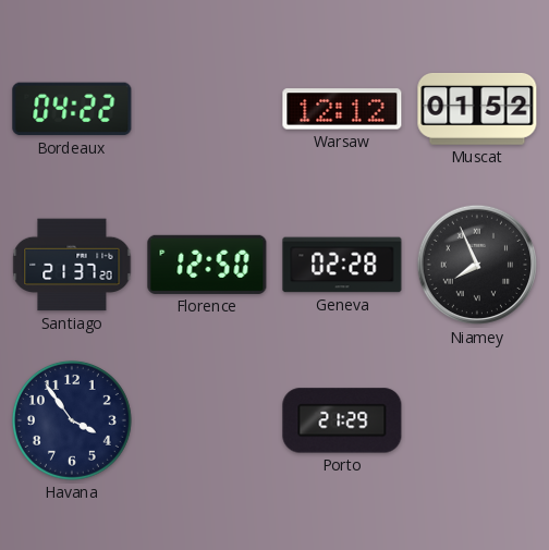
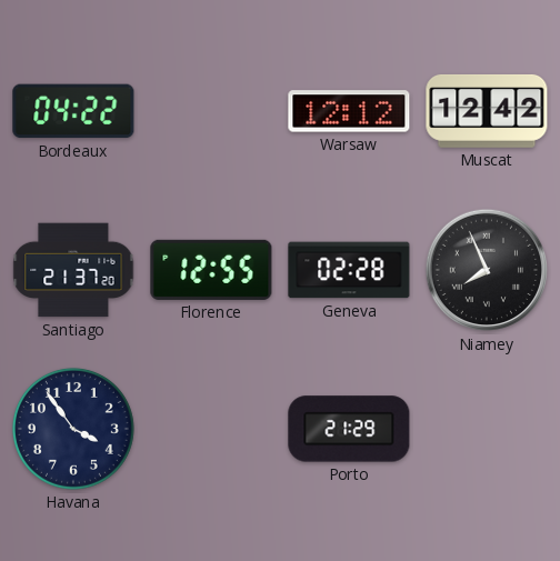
Muscat: 01:52 -> 12:42 (487, 111)
Florence: 12:50 -> 12:55 (211, 270)
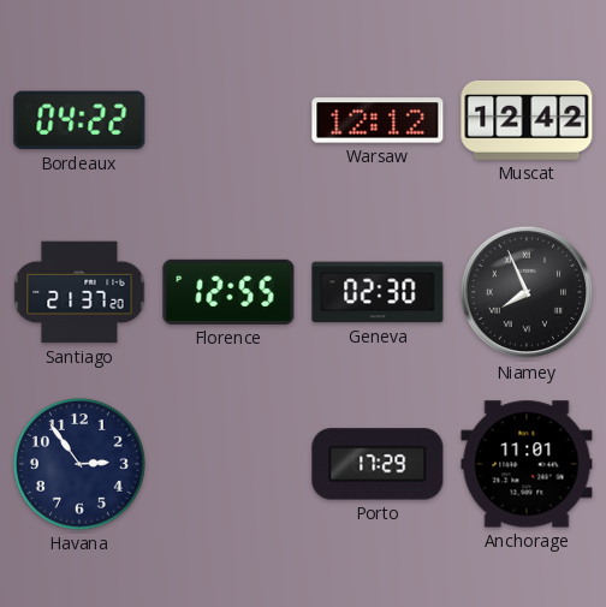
Geneva: 02:28 -> 02:30 (378, 292)
Havana: 3:54 -> 2:54 (79, 464)
Porto: 21:29 -> 17:29 (378, 464)
Anchorage: none -> 11:01 (527, 464)
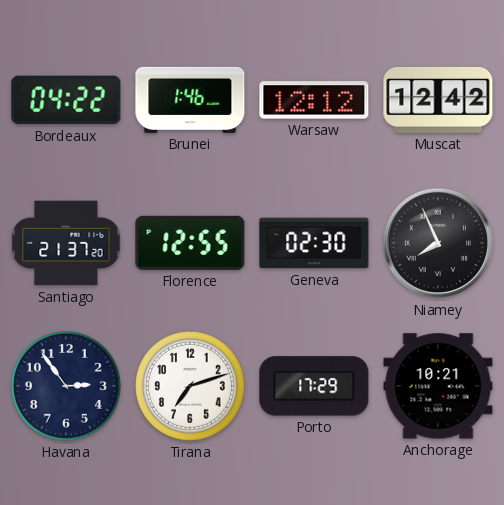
Brunei: none -> 1:46 (190, 100)
Tirana: none -> 7:12 (190, 386)
Anchorage: 11:01 -> 10:21 (438, 386)
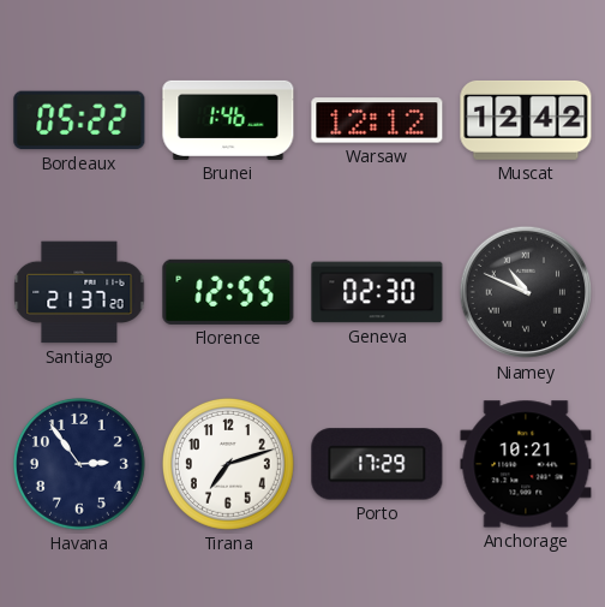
Bordeaux: 04:22 -> 05:22 (79, 120)
Niamey: 7:56 -> 10:49 (526, 292)
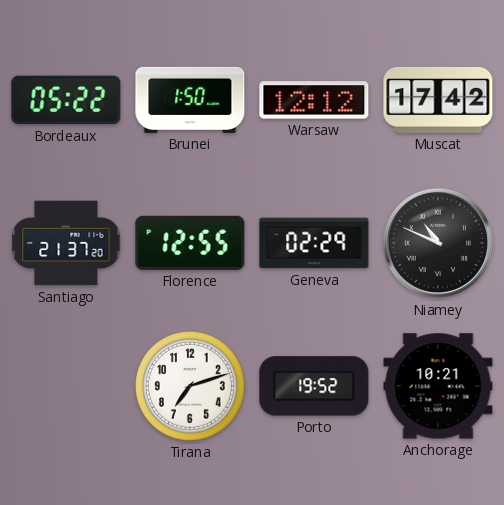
Brunei: 1:46 -> 1:50 (190, 100)
Muscat: 12:42 -> 17:42 (438, 100)
Geneva: 02:30 -> 02:29 (314, 243)
Havana: 2:54 -> none (79, 464)
Porto: 17:29 -> 19:52 (314, 386)
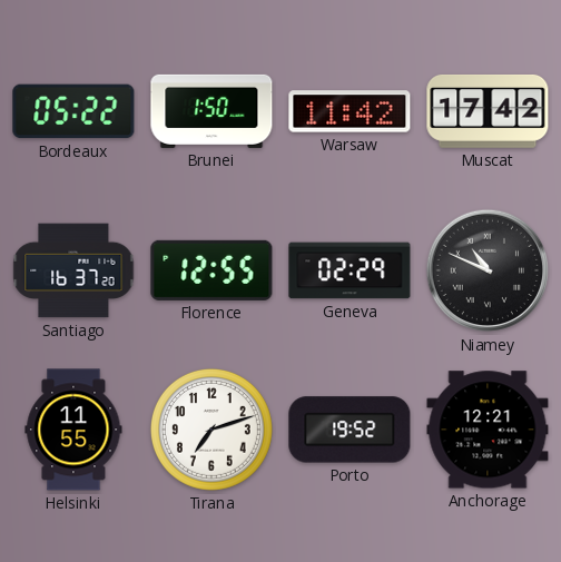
Warsaw: 12:12 -> 11:42 (350, 111)
Santiago: 21:37 -> 16:37 (73, 270)
Helsinki: none -> 11:55 (73, 430)
Anchorage: 10:21 -> 12:21 (488, 430)
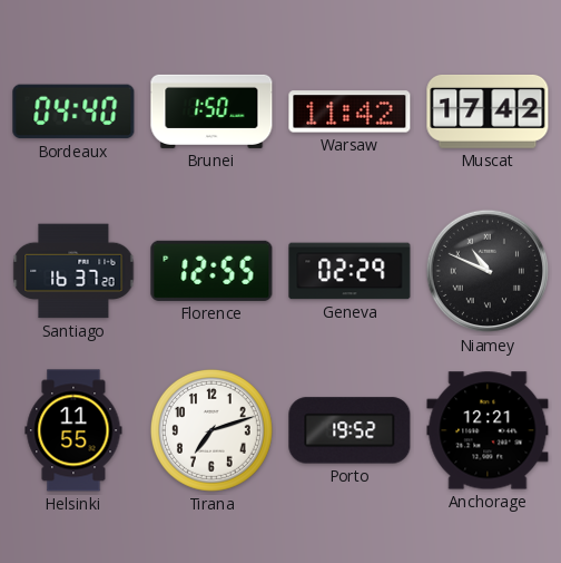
Bordeaux: 05:22 -> 04:40 (73, 111)
